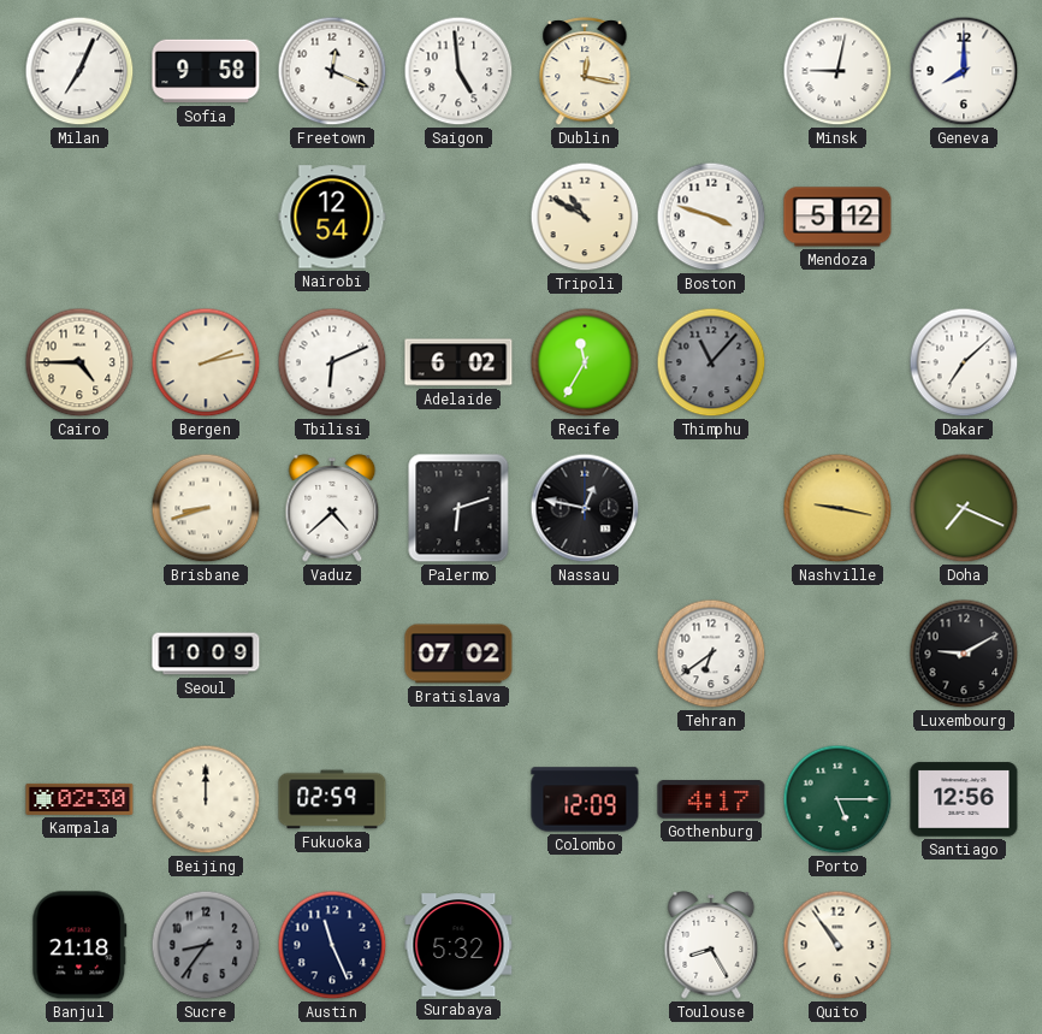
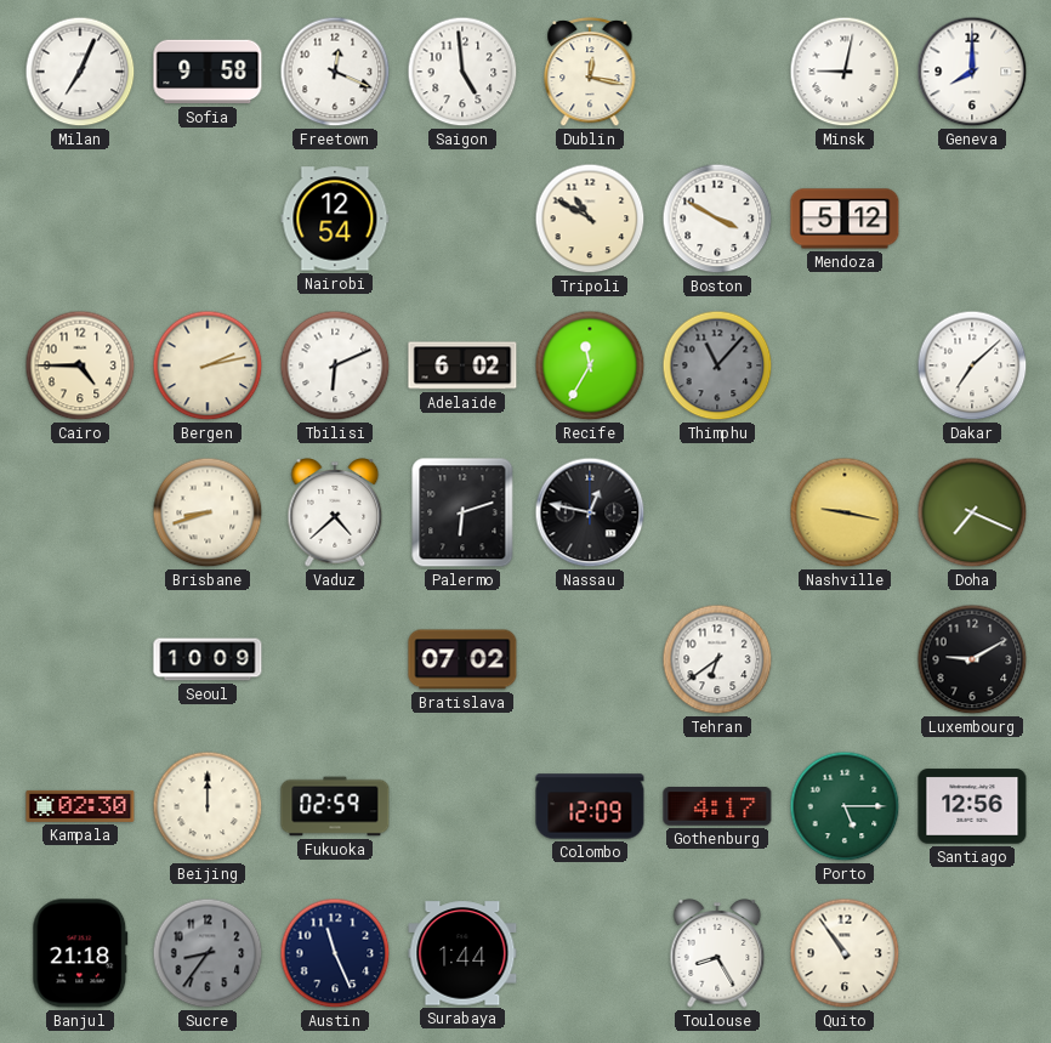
Boston: 3:48 -> 3:50 (717, 219)
Surabaya: 5:32 -> 1:44 (462, 953)
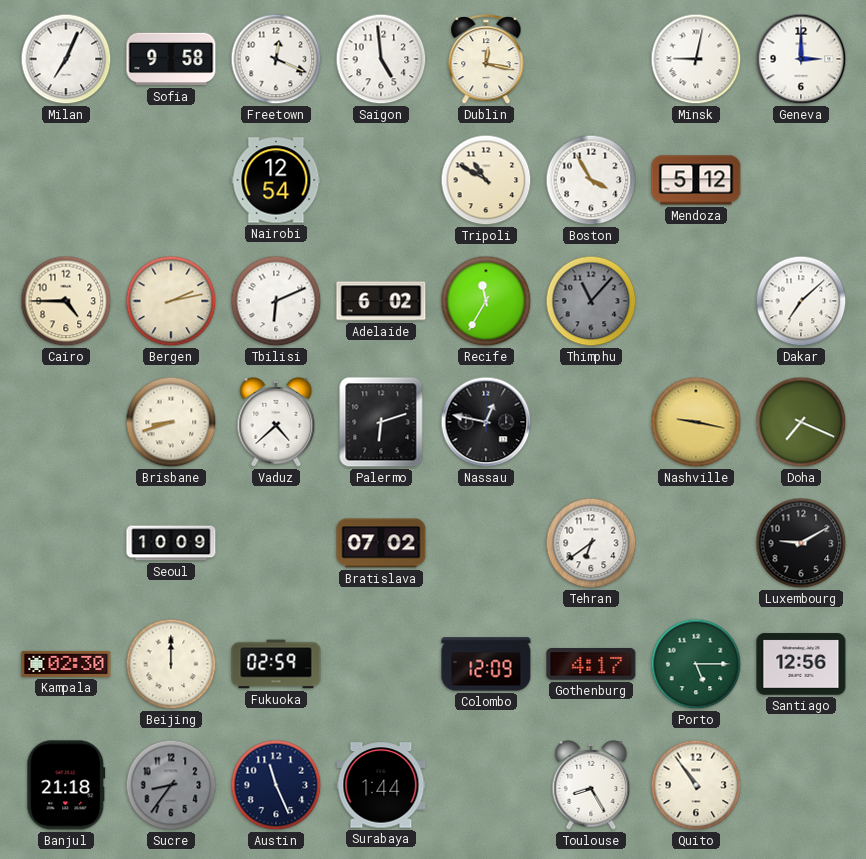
Geneva: 8:00 -> 3:00 (801, 59)
Boston: 3:50 -> 3:55 (591, 180)
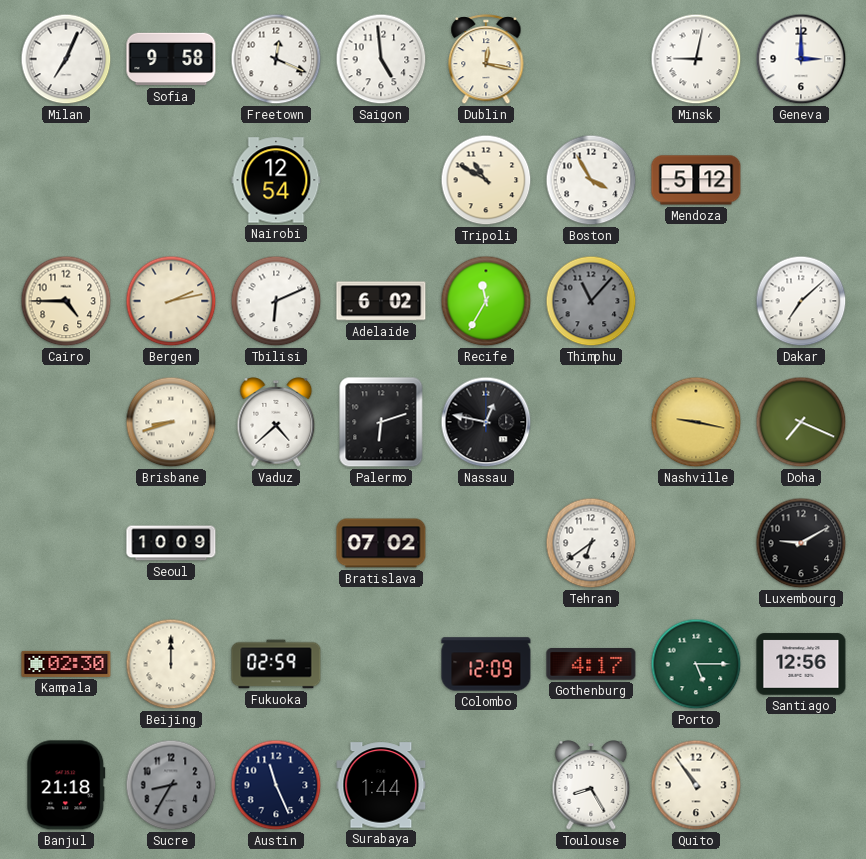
Sucre: 8:36 -> 8:35 (171, 785)
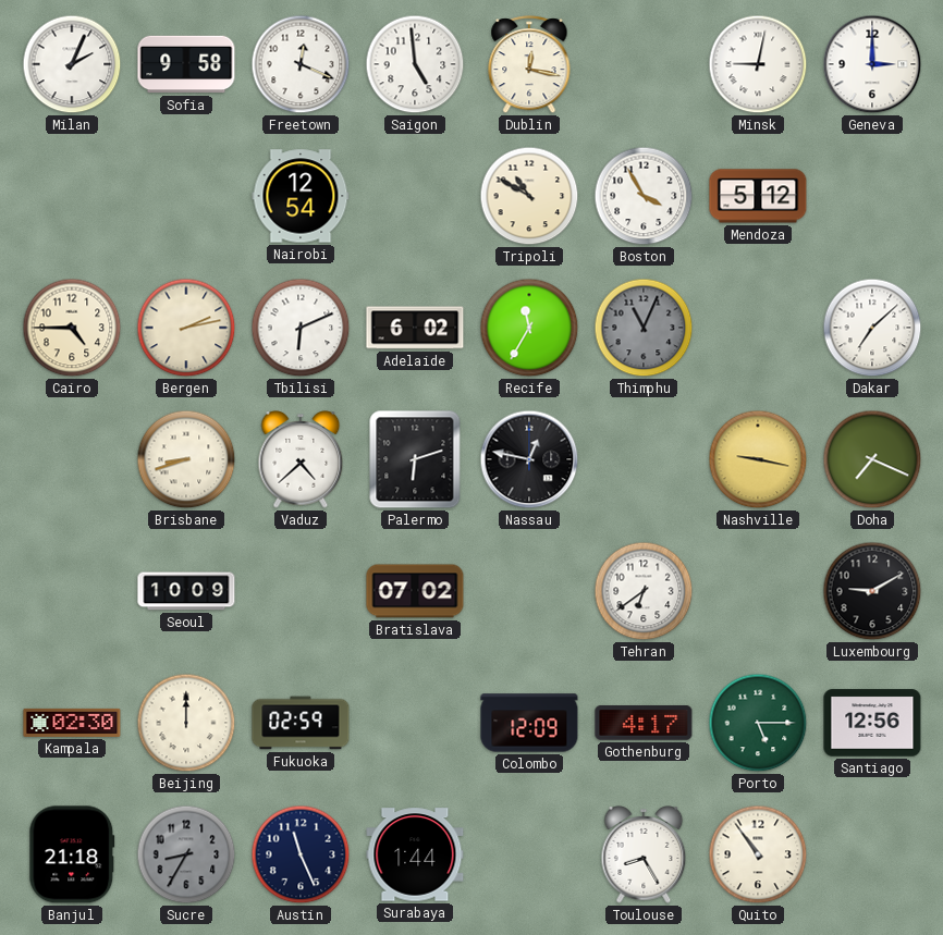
Milan: 7:04 -> 2:04 (72, 64)
Thimphu: 11:07 -> 11:04 (644, 328)
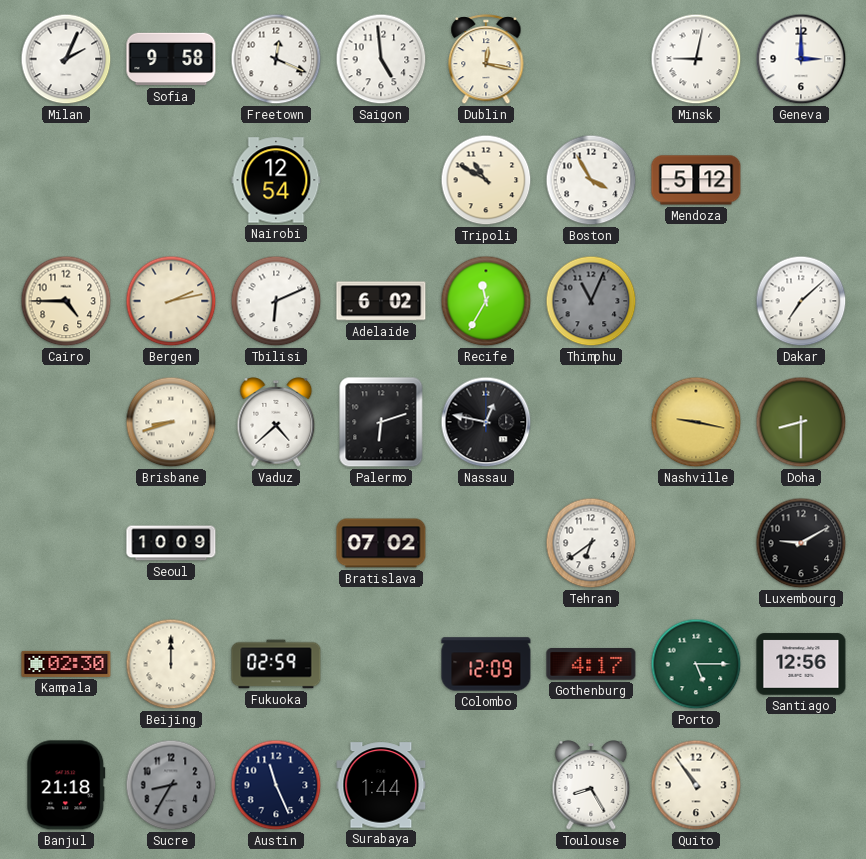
Doha: 7:19 -> 8:30 (801, 422)
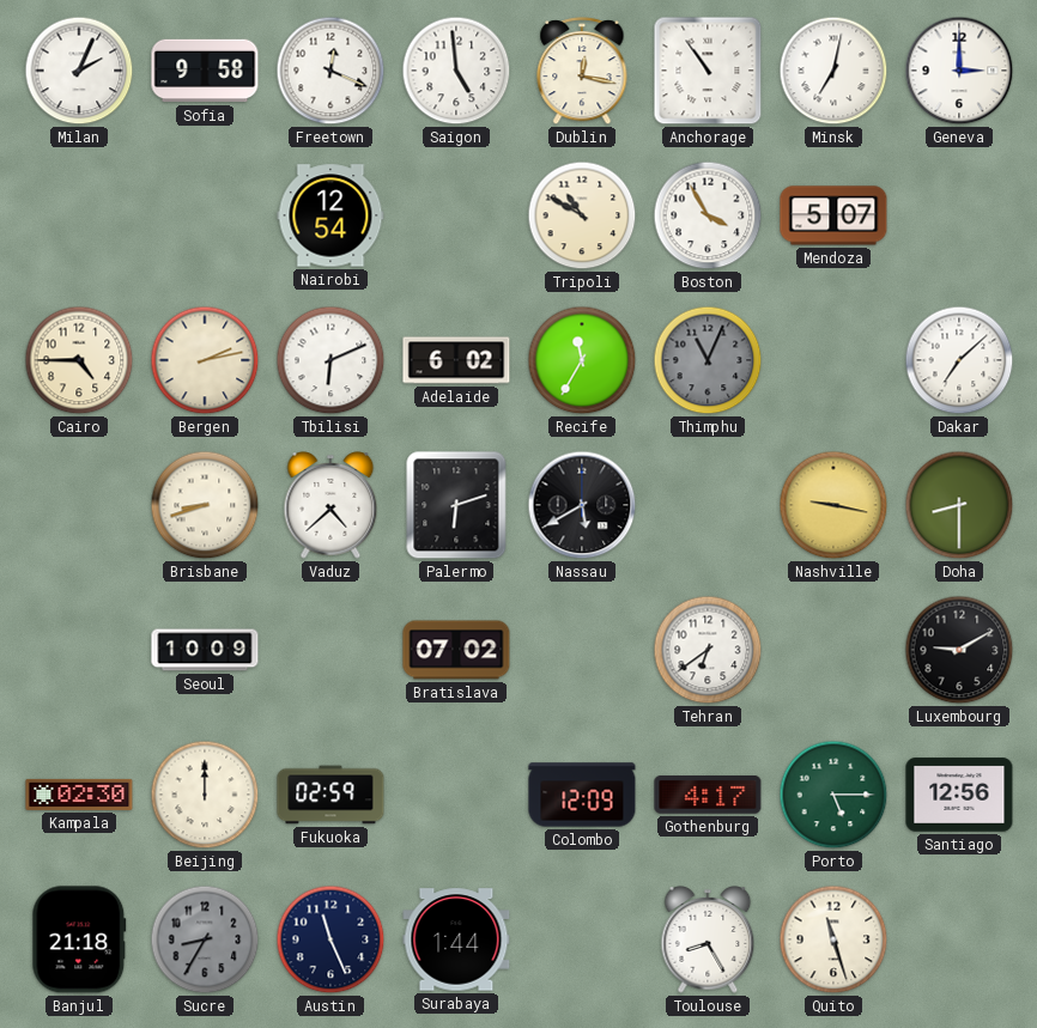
Anchorage: none -> 10:54 (708, 71)
Minsk: 9:02 -> 7:02 (833, 71)
Mendoza: 5:12 -> 5:07 (833, 215)
Nassau: 12:47 -> 5:40 (582, 505)
Quito: 10:54 -> 11:27 (833, 939)
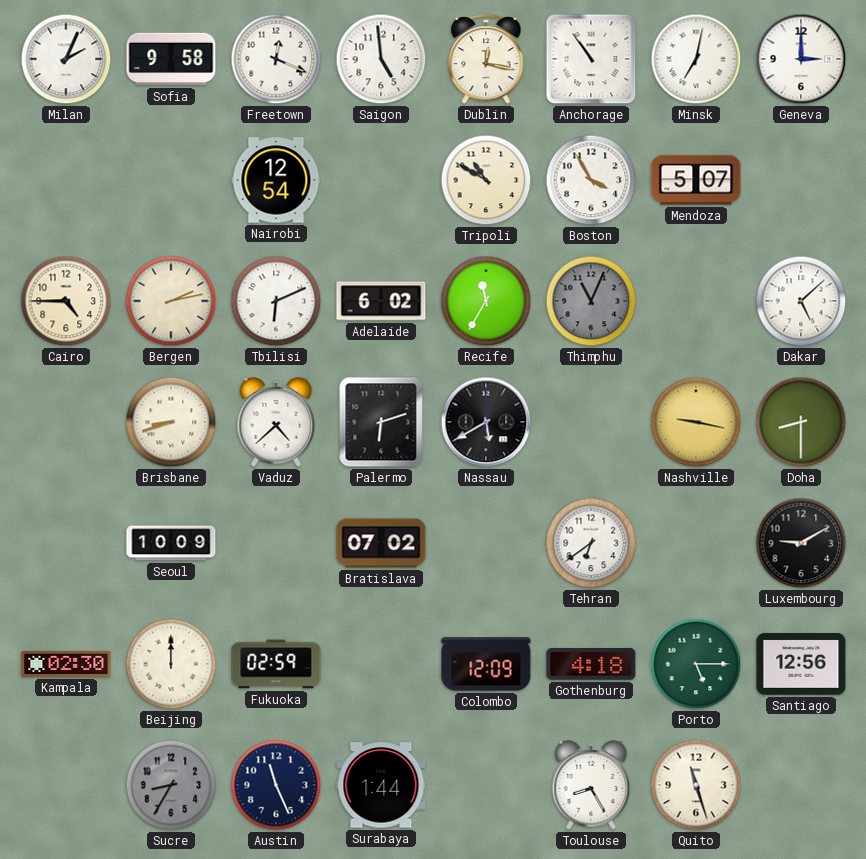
Dakar: 7:08 -> 5:08 (801, 301)
Gothenburg: 4:17 -> 4:18 (591, 664)
Banjul: 21:18 -> none (79, 939)
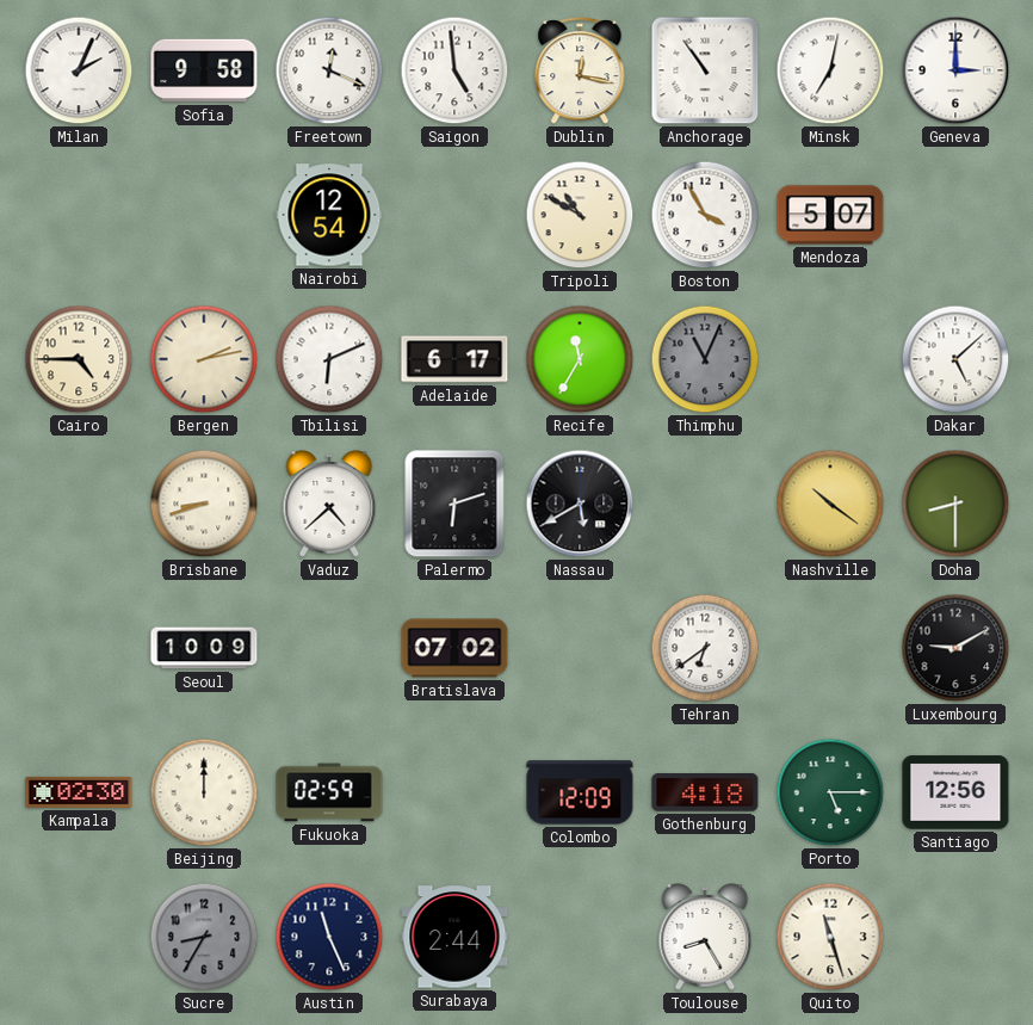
Adelaide: 6:02 -> 6:17 (454, 359)
Nashville: 9:17 -> 10:21 (830, 504)
Surabaya: 1:44 -> 2:44 (454, 937)
